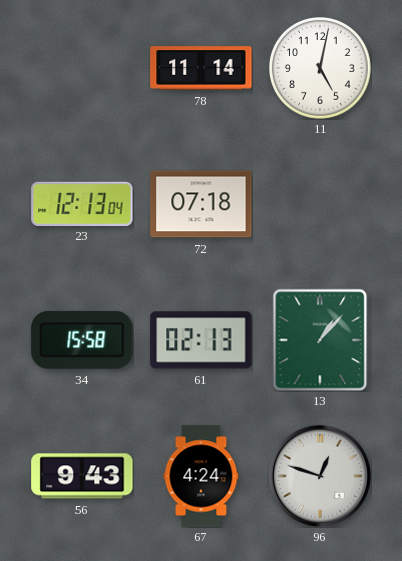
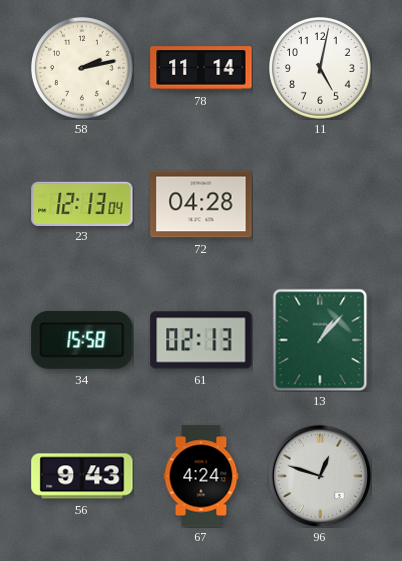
58: none -> 2:13 (83, 69)
72: 07:18 -> 04:28 (201, 204)
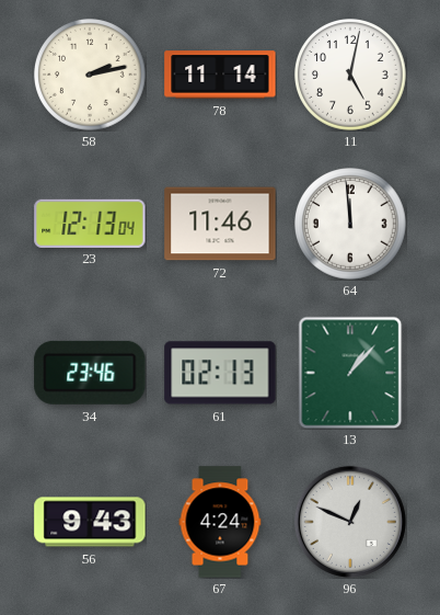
72: 04:28 -> 11:46 (220, 224)
64: none -> 11:59 (351, 225)
34: 15:58 -> 23:46 (90, 373)
96: 12:48 -> 12:49 (350, 522)
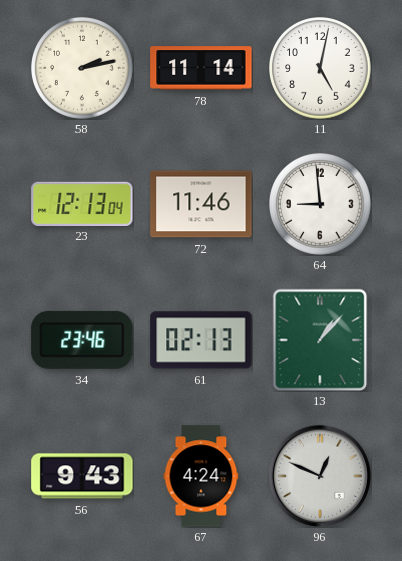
64: 11:59 -> 8:59 (321, 205)
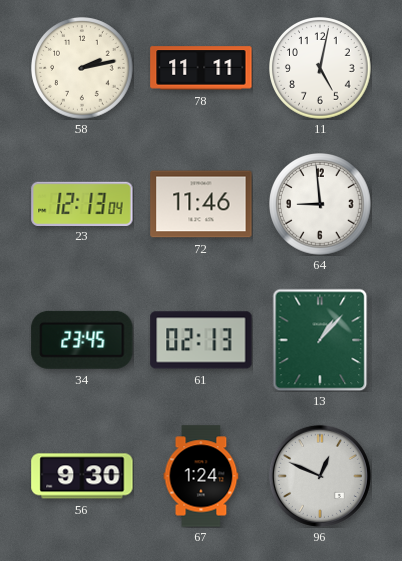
78: 11:14 -> 11:11 (201, 68)
34: 23:46 -> 23:45 (82, 340)
56: 9:43 -> 9:30 (82, 476)
67: 4:24 -> 1:24 (201, 476)
